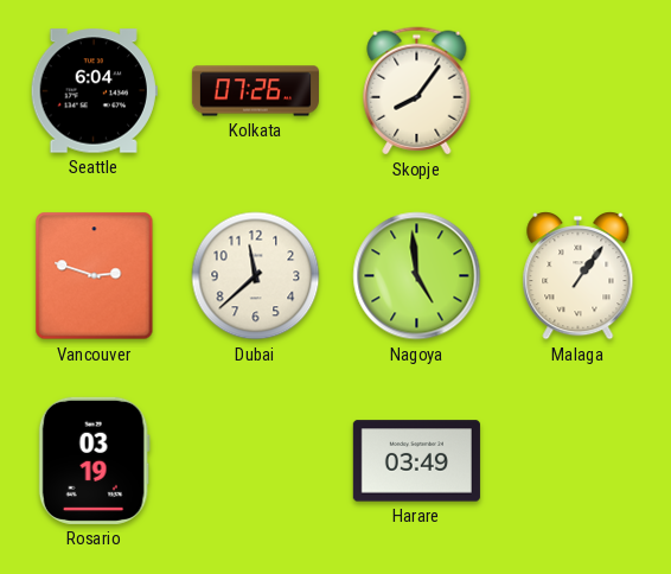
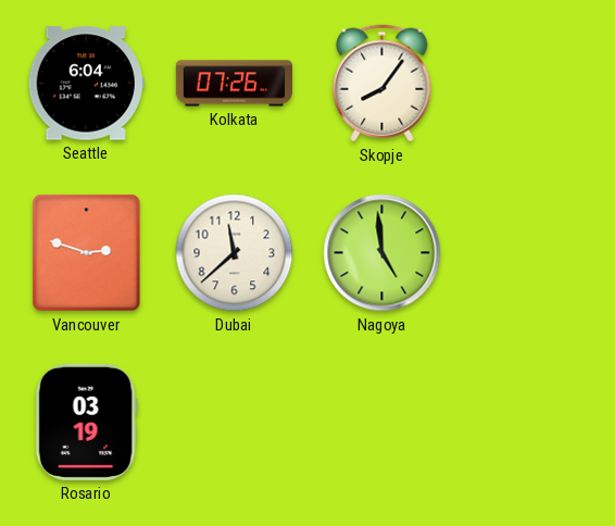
Malaga: 1:06 -> none (579, 276)
Harare: 03:49 -> none (416, 461)
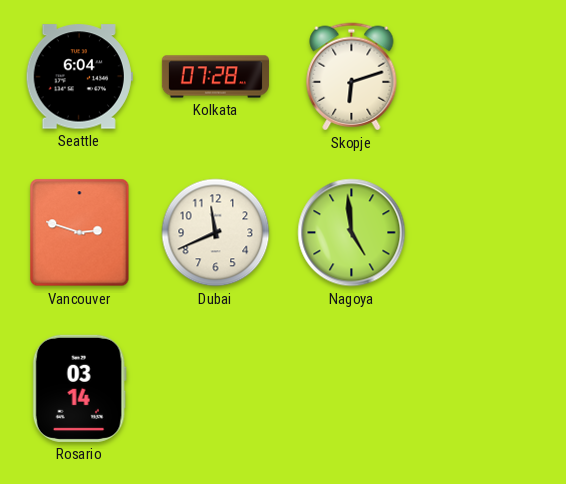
Kolkata: 07:26 -> 07:28 (215, 77)
Skopje: 8:06 -> 6:12 (352, 77)
Dubai: 11:38 -> 11:41 (216, 233)
Rosario: 03:19 -> 03:14 (79, 388)
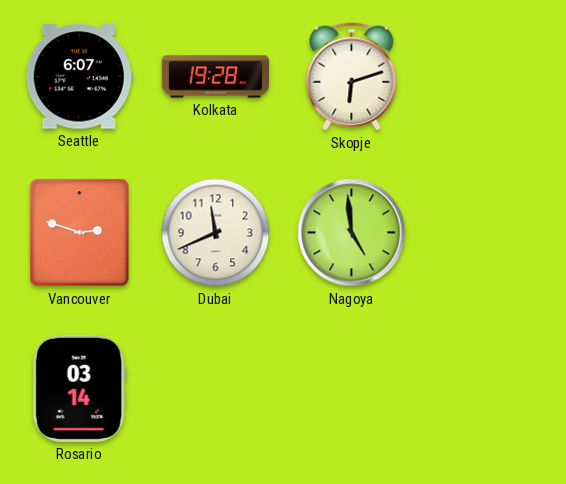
Seattle: 6:04 -> 6:07 (79, 77)
Kolkata: 07:28 -> 19:28 (215, 77)
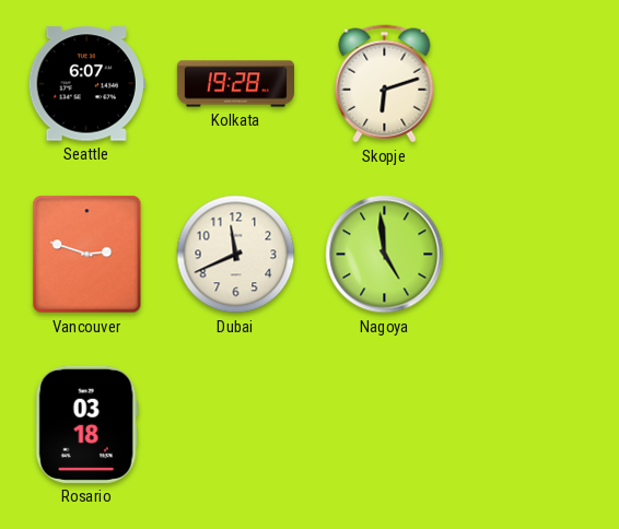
Rosario: 03:14 -> 03:18 (86, 424)
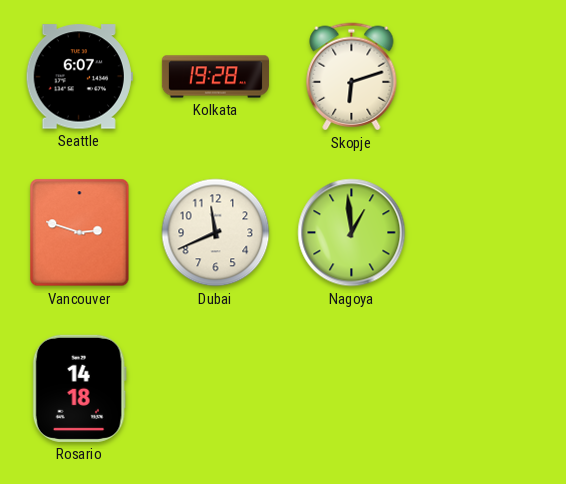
Nagoya: 4:59 -> 12:59 (352, 233)
Rosario: 03:18 -> 14:18 (79, 388)
